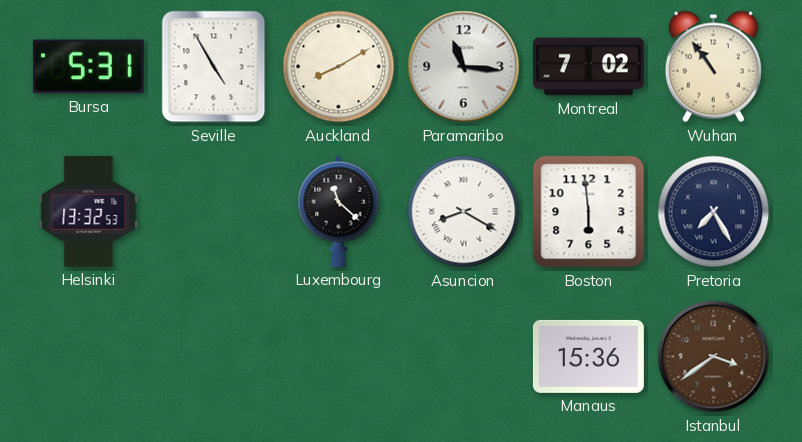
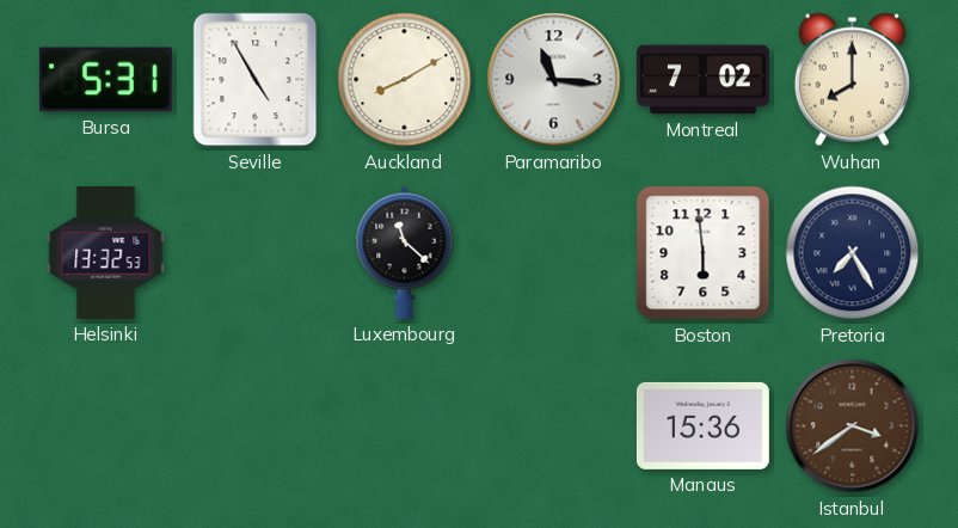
Wuhan: 10:54 -> 8:00 (852, 80)
Asuncion: 8:20 -> none (464, 212)
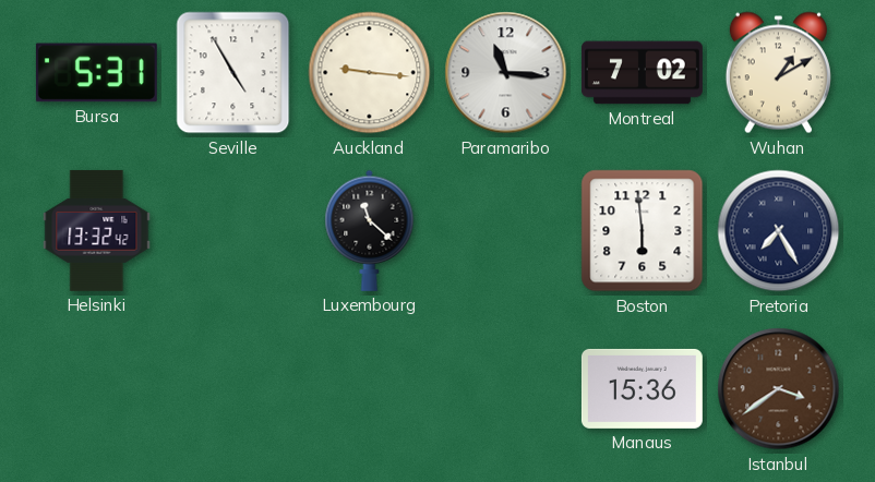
Auckland: 8:10 -> 9:16 (370, 73)
Wuhan: 8:00 -> 1:10 (778, 73)
Helsinki: 13:32:53 -> 13:32:42 (97, 230)
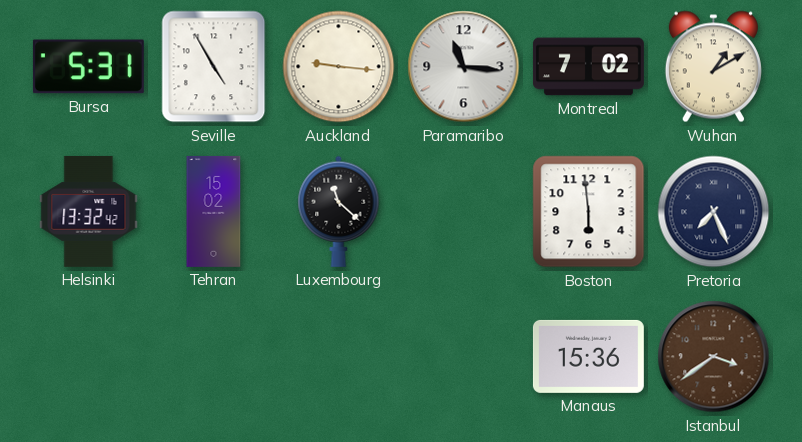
Tehran: none -> 15:02 (214, 211)
Pretoria: 7:25 -> 7:26 (714, 212)
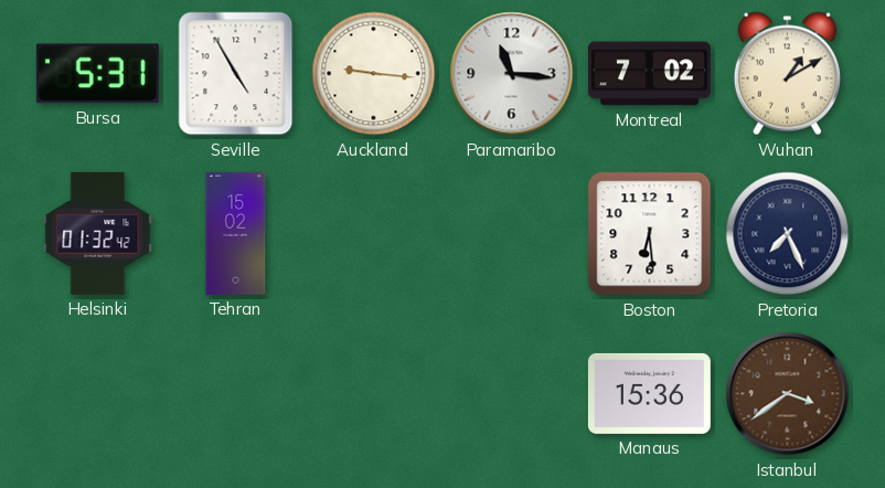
Helsinki: 13:32 -> 01:32 (98, 233)
Luxembourg: 11:22 -> none (339, 211)
Boston: 5:59 -> 6:29 (650, 234)
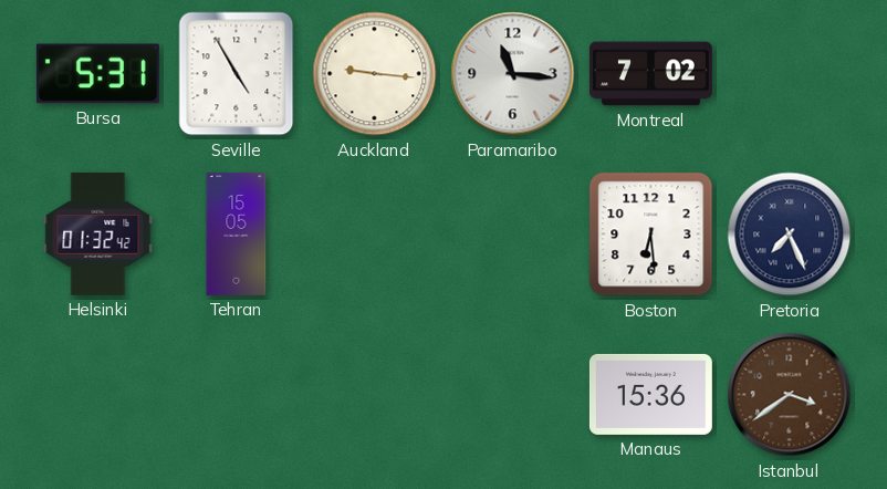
Wuhan: 1:10 -> none (787, 74)
Tehran: 15:02 -> 15:05 (237, 233)
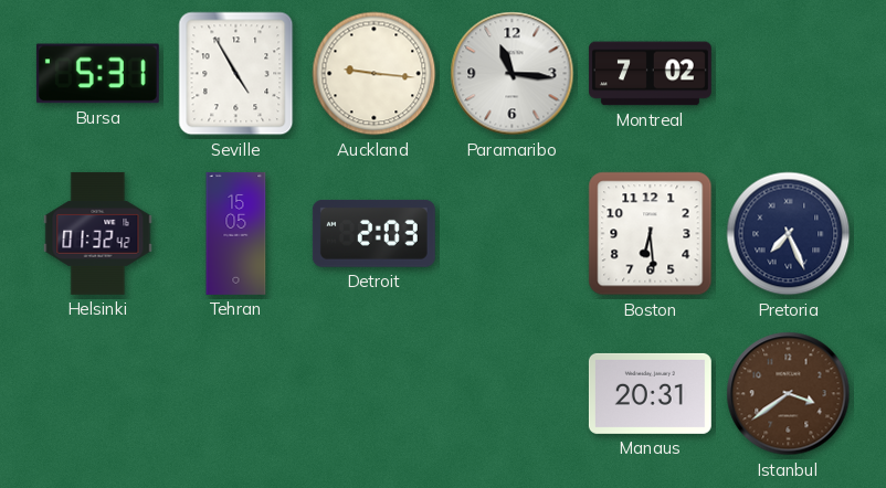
Detroit: none -> 2:03 (373, 233)
Manaus: 15:36 -> 20:31 (650, 393)
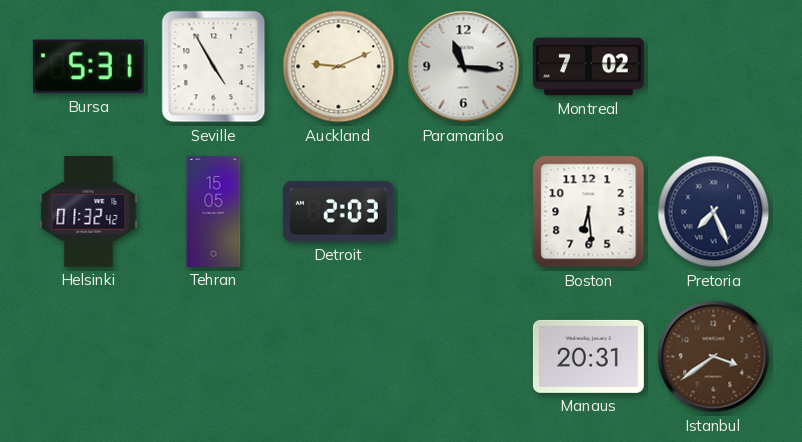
Auckland: 9:16 -> 9:11 (339, 67)
